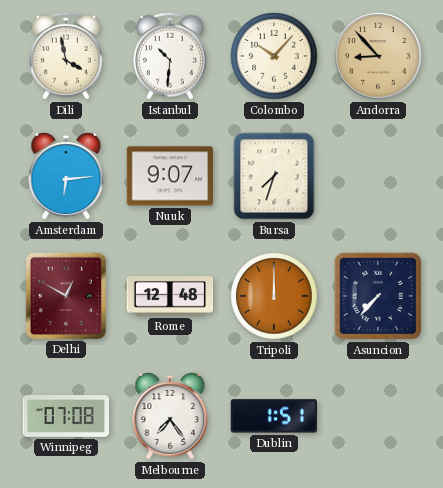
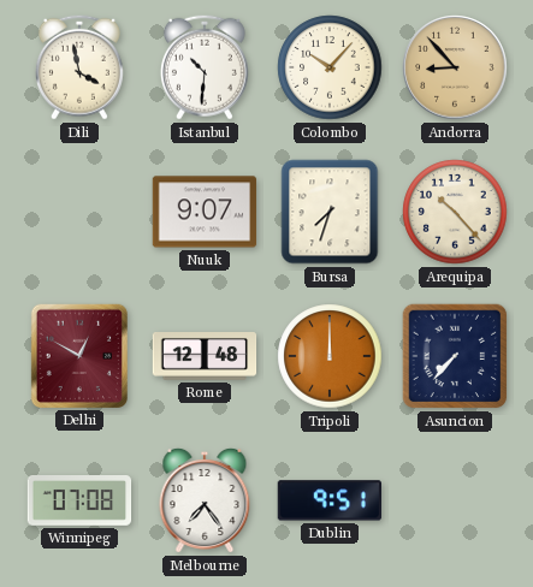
Amsterdam: 6:14 -> none (66, 176)
Arequipa: none -> 10:23 (455, 212)
Dublin: 1:51 -> 9:51 (328, 500)
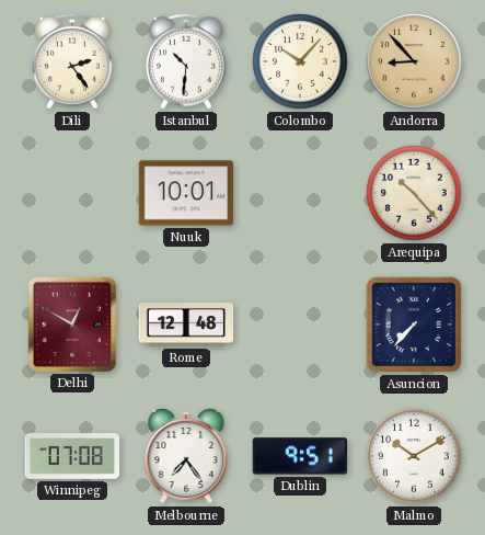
Dili: 3:58 -> 2:24 (72, 61)
Nuuk: 9:07 -> 10:01 (186, 193)
Bursa: 7:33 -> none (330, 212)
Tripoli: 12:00 -> none (330, 356)
Malmo: none -> 10:10 (414, 456)
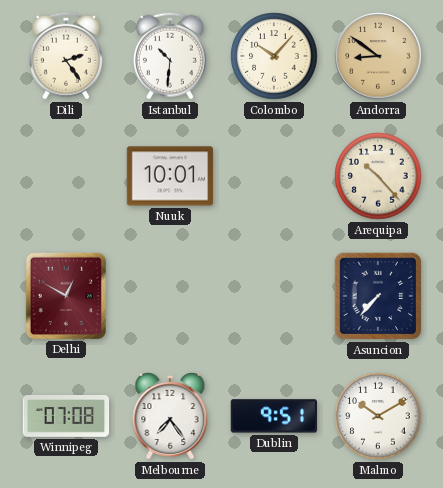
Andorra: 8:53 -> 8:51 (378, 56)
Rome: 12:48 -> none (186, 326)
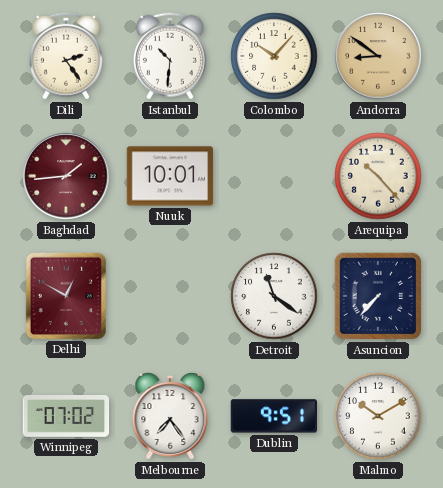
Baghdad: none -> 1:44 (66, 176)
Detroit: none -> 11:21 (274, 296)
Winnipeg: 07:08 -> 07:02 (66, 417)
